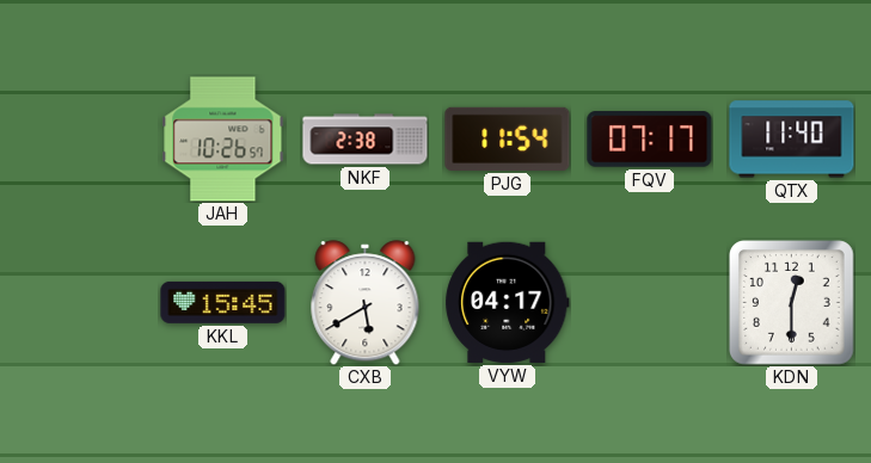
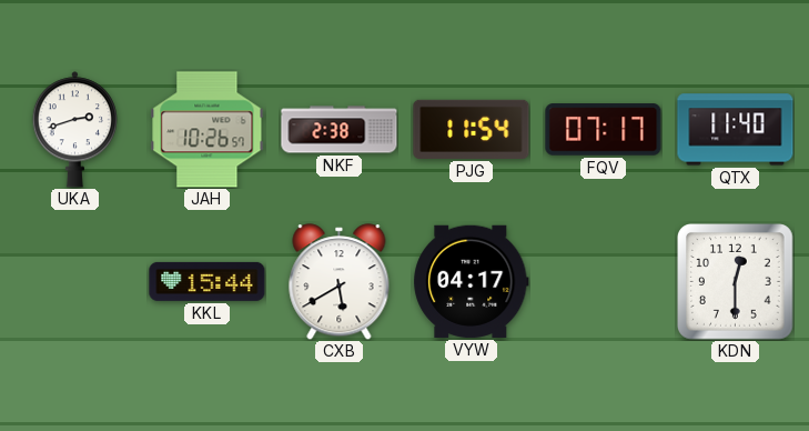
UKA: none -> 2:42 (74, 130)
KKL: 15:45 -> 15:44 (208, 281)
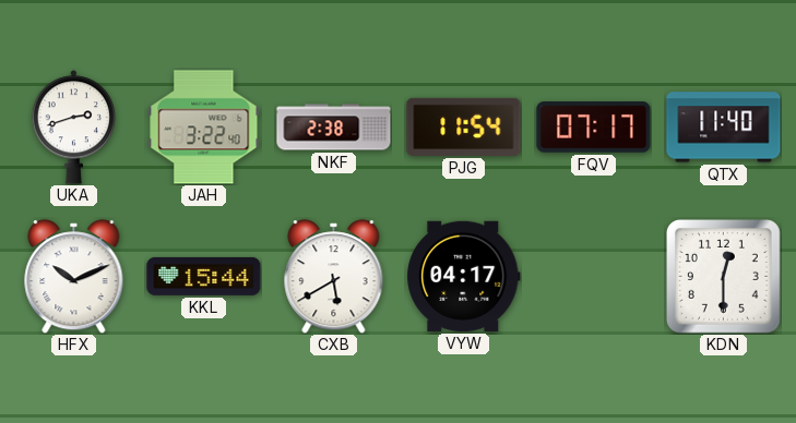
JAH: 10:26 -> 3:22 (204, 128)
HFX: none -> 10:11 (74, 277)
